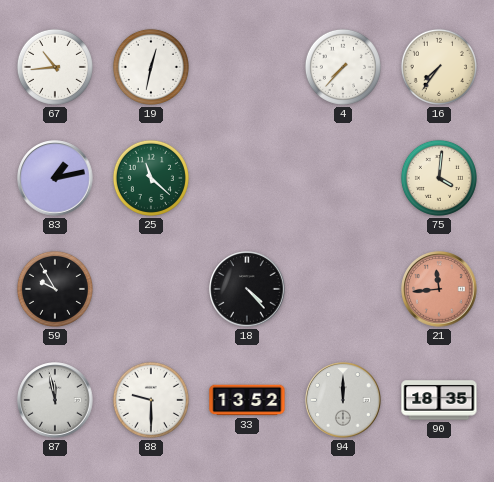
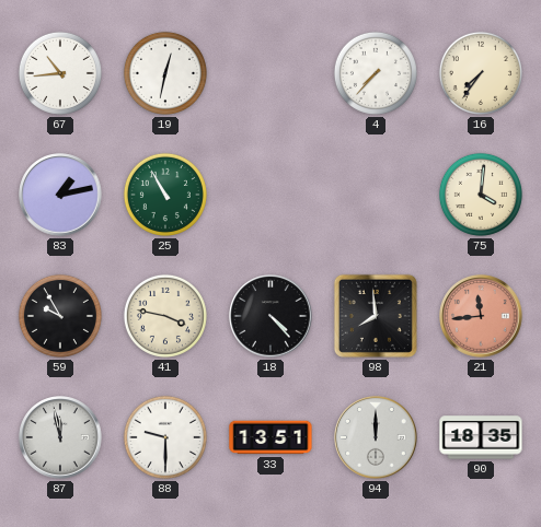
25: 11:22 -> 10:55 (165, 195)
41: none -> 3:47 (165, 316)
98: none -> 7:59 (376, 316)
33: 13:52 -> 13:51 (270, 437)
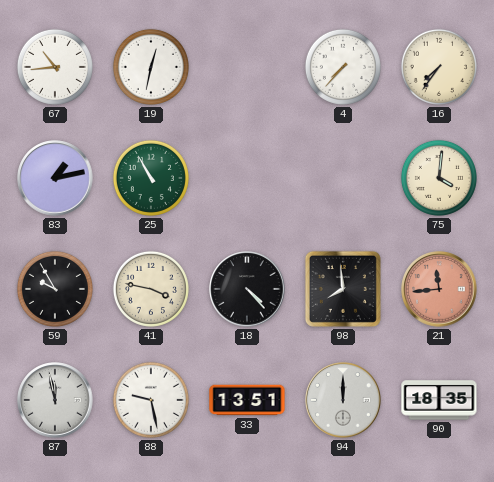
88: 9:30 -> 9:28 (151, 400)
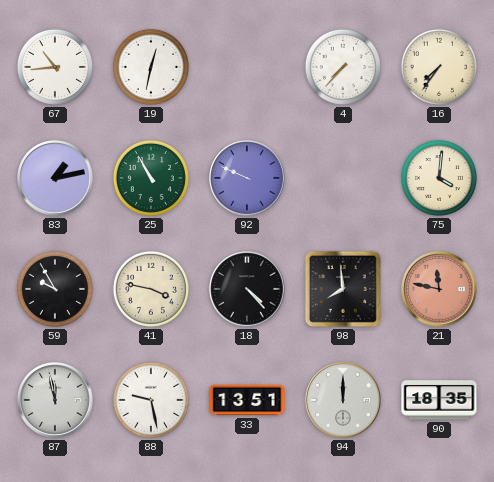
92: none -> 9:49 (247, 178)
21: 11:44 -> 11:47 (439, 289)
